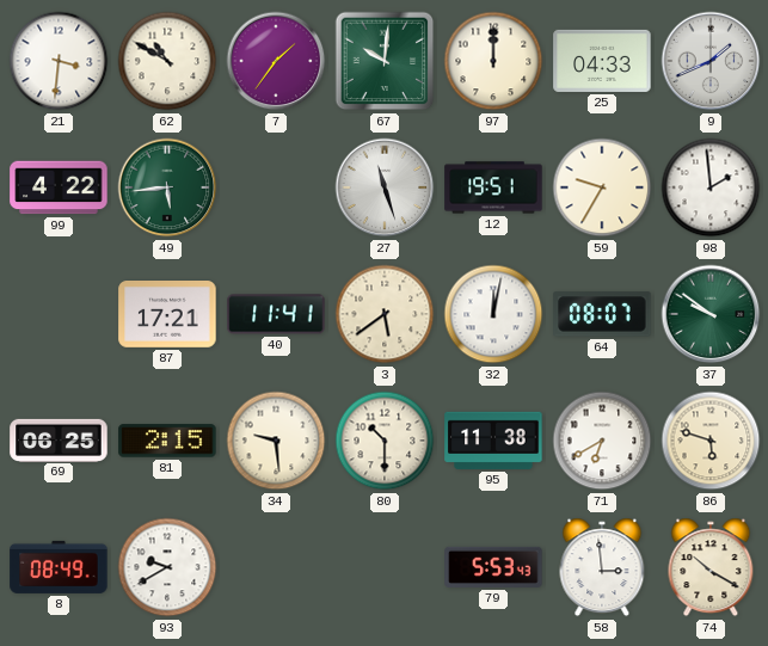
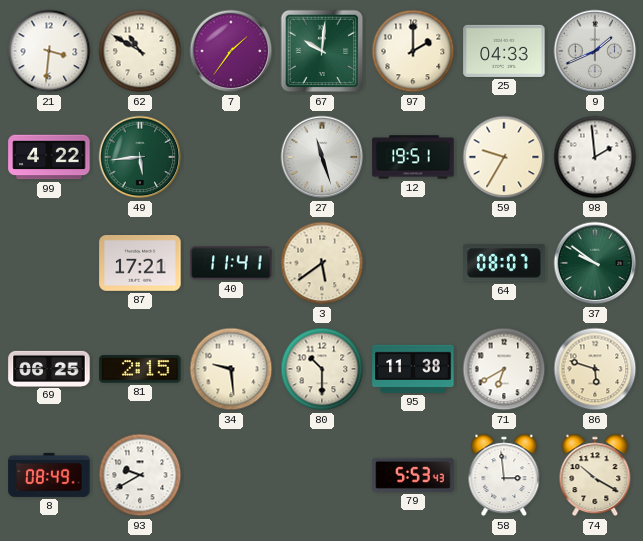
97: 12:00 -> 2:00 (413, 51)
32: 12:02 -> none (493, 314)
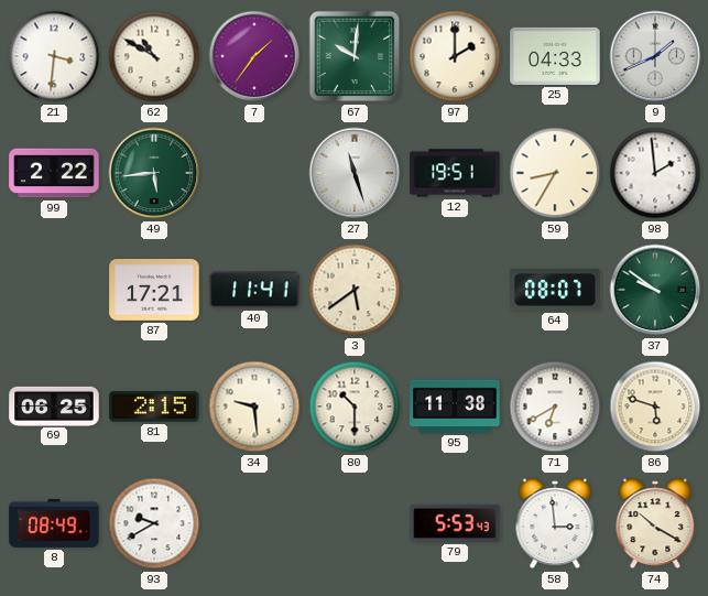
99: 4:22 -> 2:22 (54, 173)
59: 9:35 -> 8:35 (555, 173)
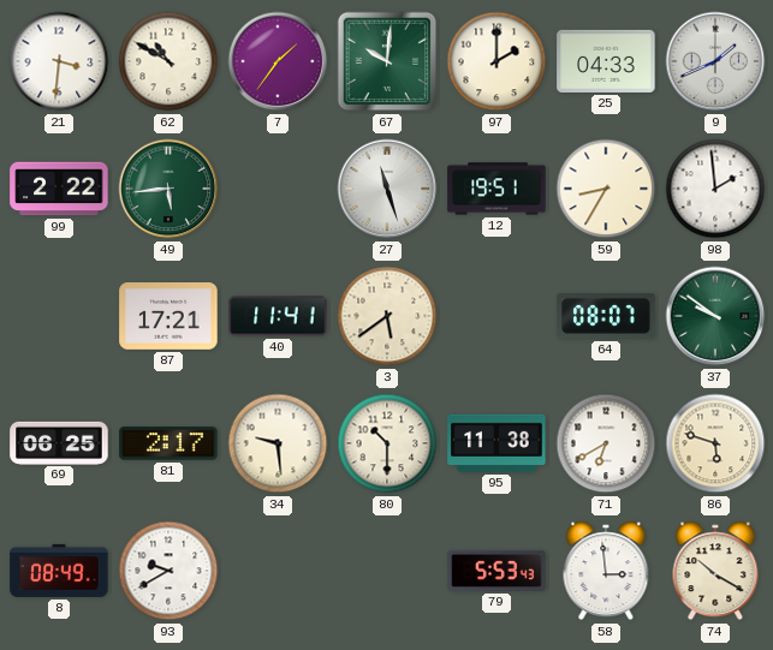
81: 2:15 -> 2:17 (168, 443)
